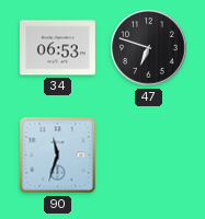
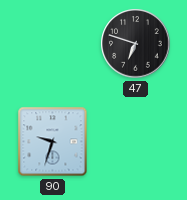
34: 06:53 -> none (57, 48)
90: 11:33 -> 9:33 (53, 142)
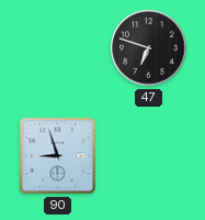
90: 9:33 -> 8:57 (58, 156)
